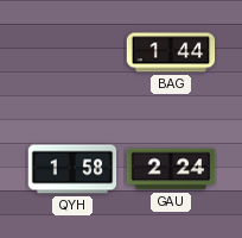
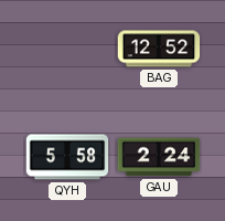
BAG: 1:44 -> 12:52 (159, 49)
QYH: 1:58 -> 5:58 (67, 157)
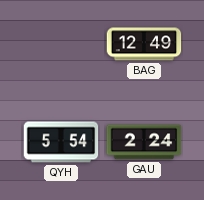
BAG: 12:52 -> 12:49 (144, 44)
QYH: 5:58 -> 5:54 (61, 142)
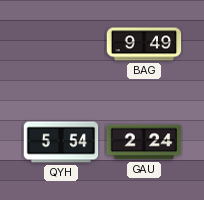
BAG: 12:49 -> 9:49 (144, 44)
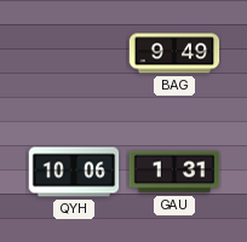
QYH: 5:54 -> 10:06 (74, 172)
GAU: 2:24 -> 1:31 (174, 172)
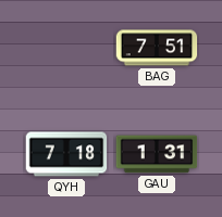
BAG: 9:49 -> 7:51 (157, 48)
QYH: 10:06 -> 7:18 (66, 154)
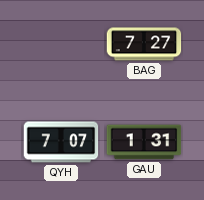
BAG: 7:51 -> 7:27 (144, 44)
QYH: 7:18 -> 7:07 (61, 142)
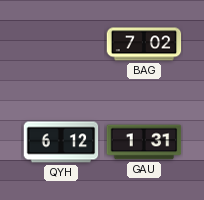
BAG: 7:27 -> 7:02 (144, 44)
QYH: 7:07 -> 6:12 (61, 142)
